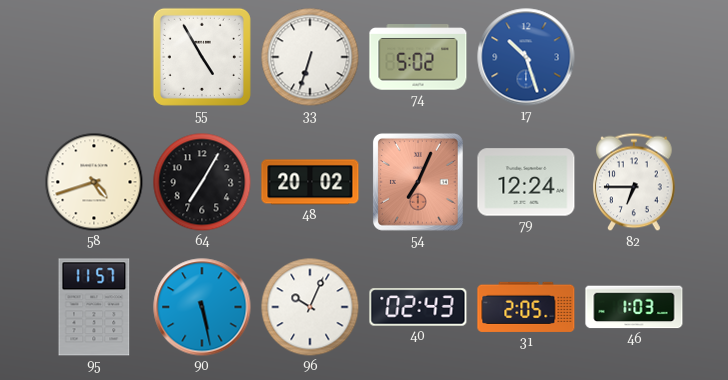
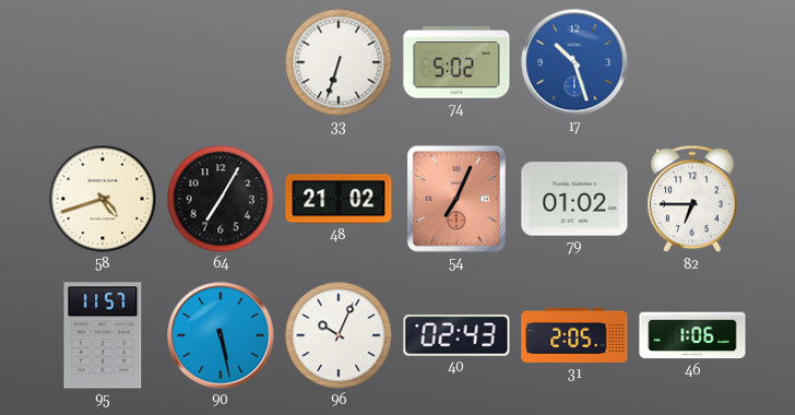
55: 4:55 -> none (202, 57)
48: 20:02 -> 21:02 (339, 199)
79: 12:24 -> 01:02 (574, 199)
46: 1:03 -> 1:06 (692, 335)
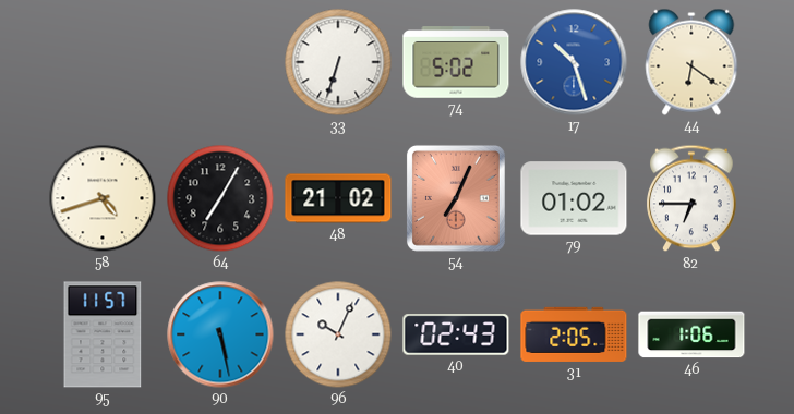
44: none -> 6:21 (691, 62)
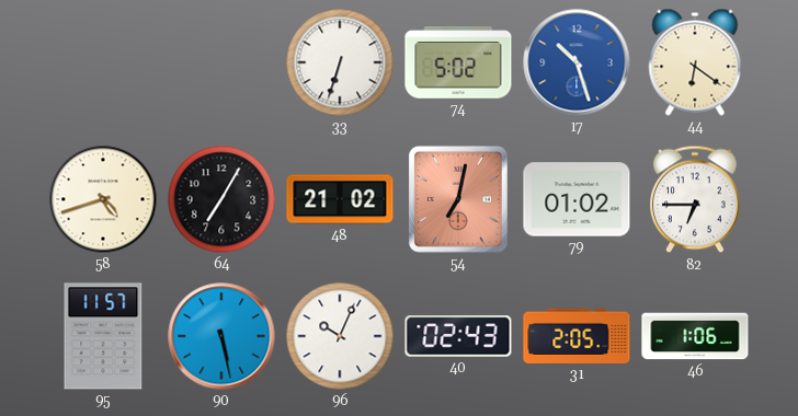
54: 7:04 -> 7:02 (458, 199)
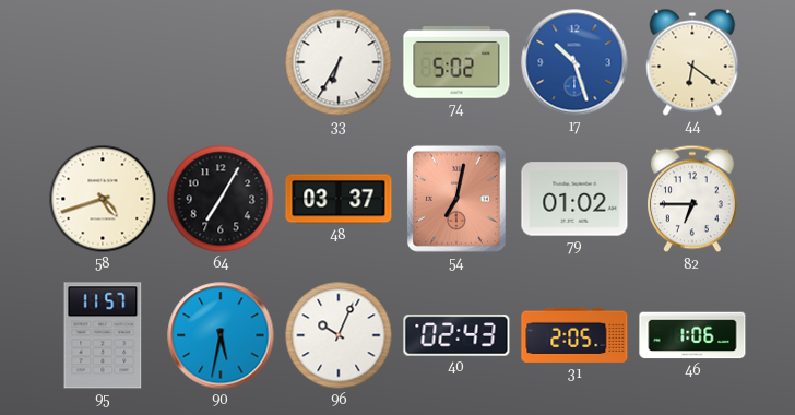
33: 6:33 -> 6:35 (339, 62)
48: 21:02 -> 03:37 (339, 199)
90: 5:28 -> 5:32 (221, 335)
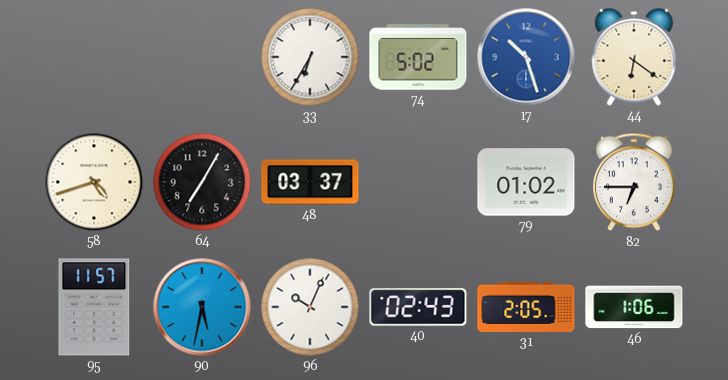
54: 7:02 -> none (456, 199)
